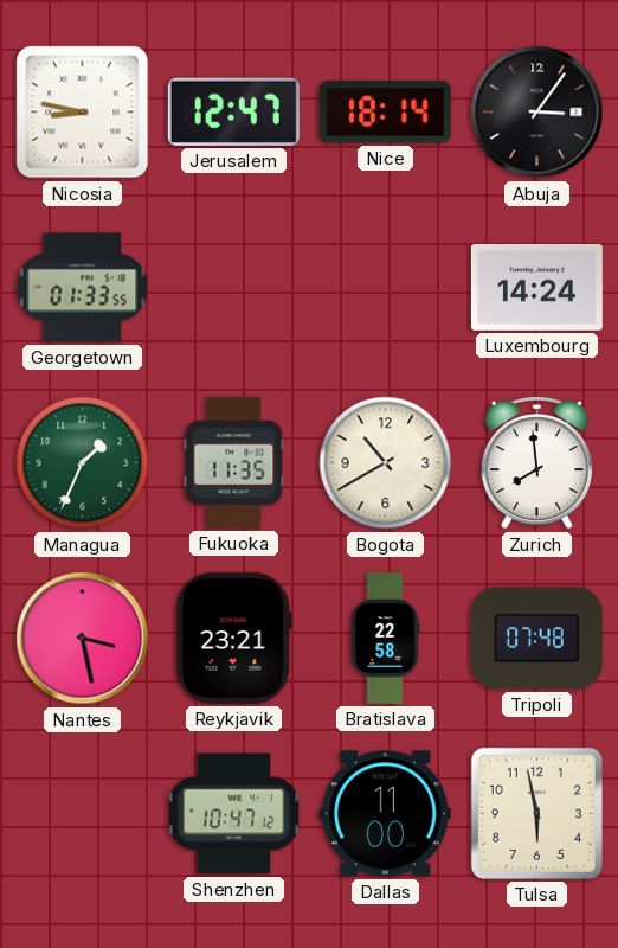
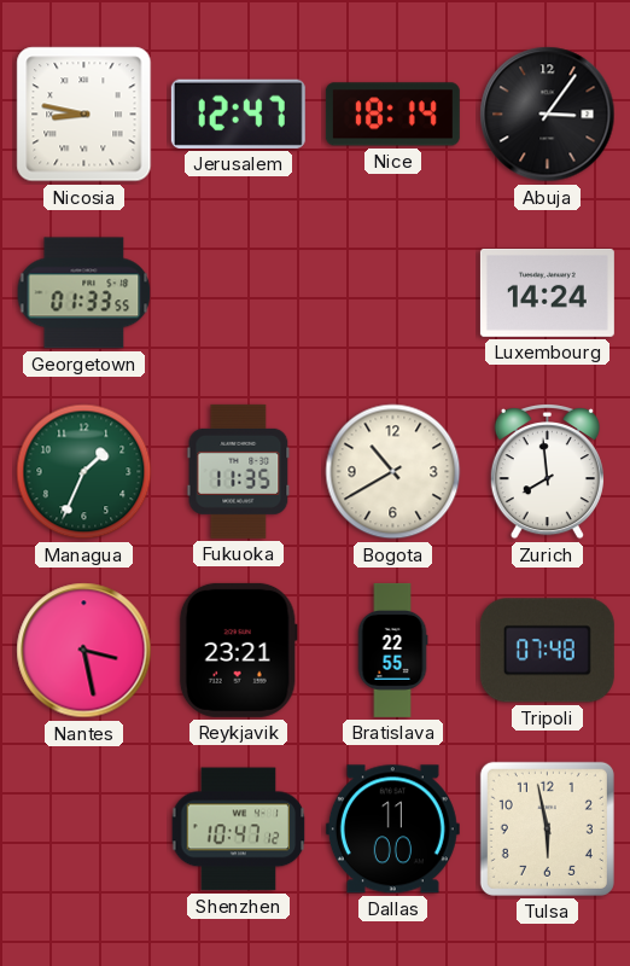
Bratislava: 22:58 -> 22:55 (392, 650)
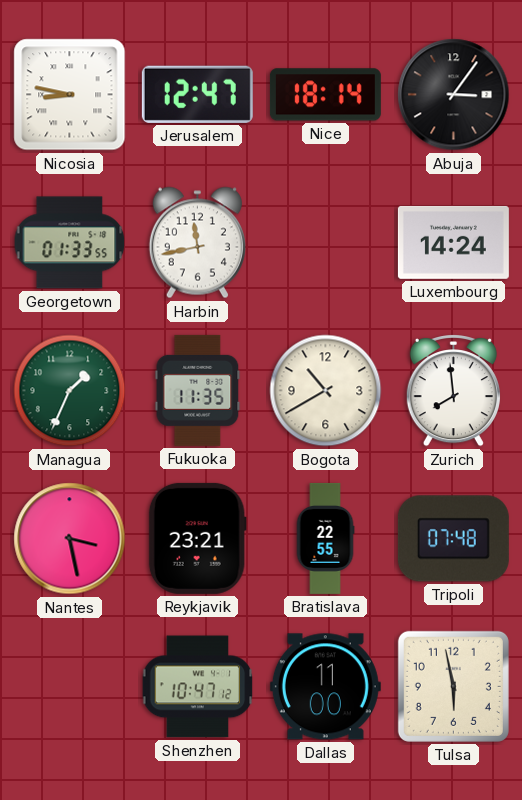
Harbin: none -> 11:43 (197, 243)
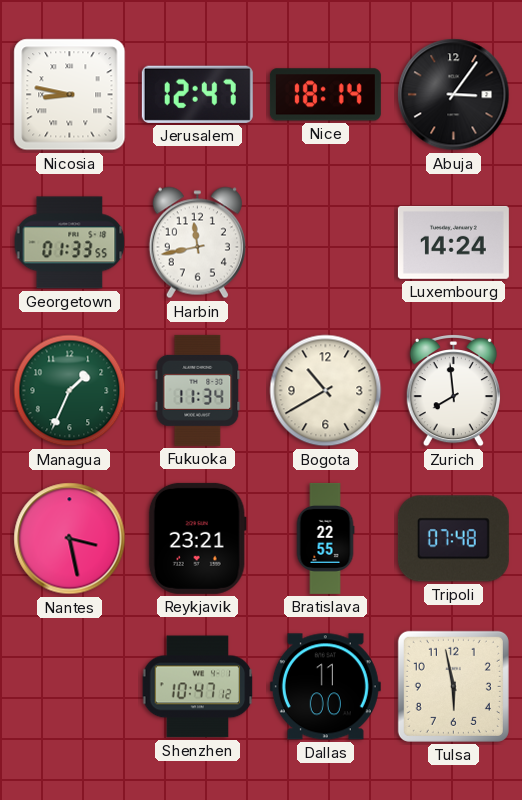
Fukuoka: 11:35 -> 11:34 (198, 390)
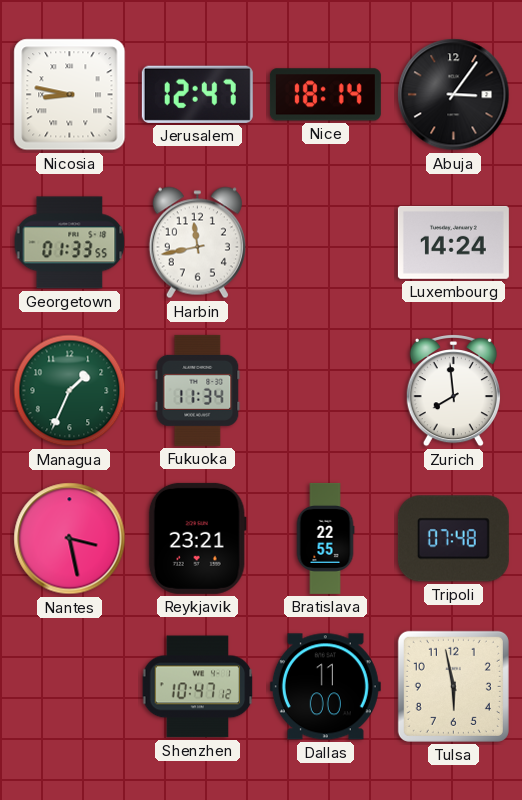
Bogota: 10:40 -> none (326, 391)
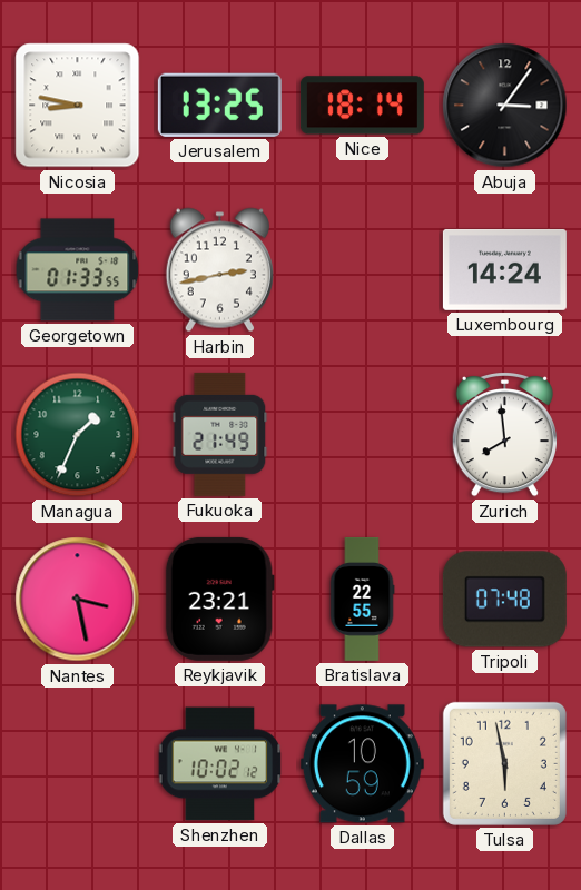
Jerusalem: 12:47 -> 13:25 (219, 105)
Harbin: 11:43 -> 2:43 (219, 270)
Fukuoka: 11:34 -> 21:49 (220, 434)
Shenzhen: 10:47 -> 10:02 (220, 764)
Dallas: 11:00 -> 10:59 (362, 764)
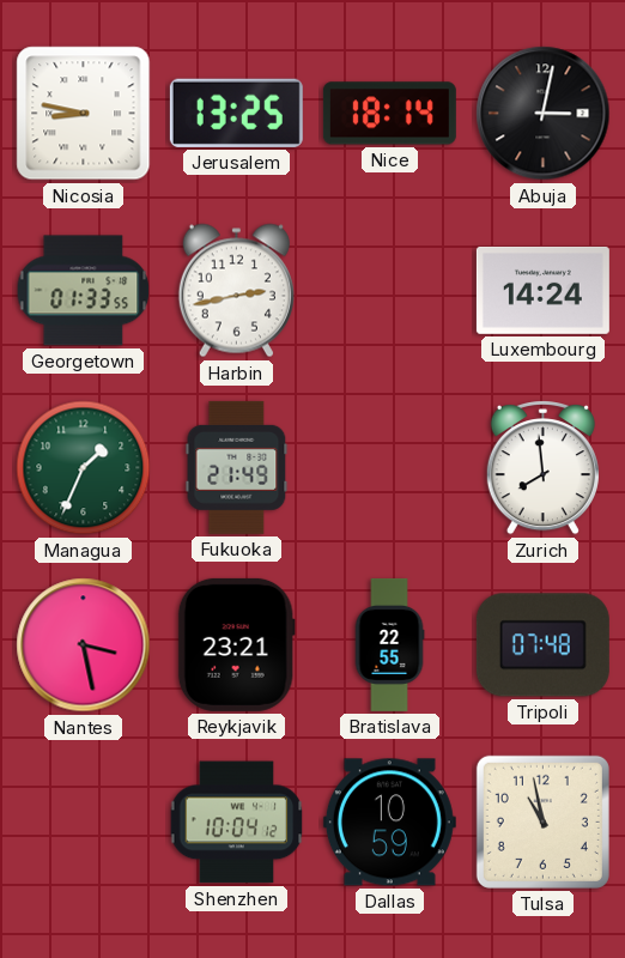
Abuja: 3:06 -> 3:02 (544, 114)
Shenzhen: 10:02 -> 10:04 (237, 823)
Tulsa: 5:58 -> 10:58 (542, 821)
